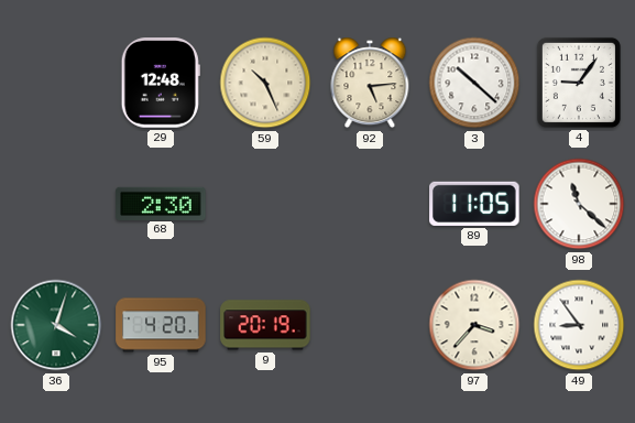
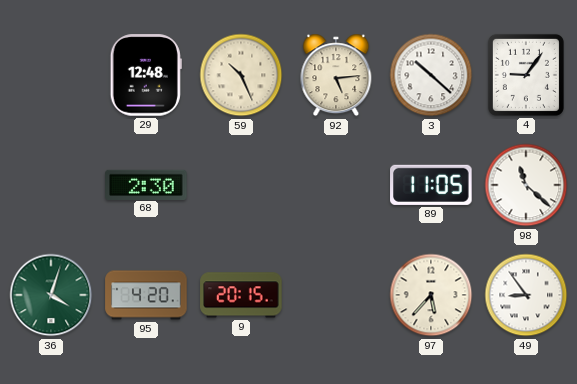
9: 20:19 -> 20:15 (241, 295)
97: 3:37 -> 5:37 (431, 295)
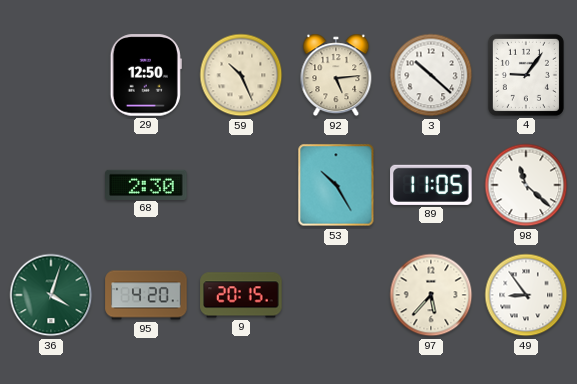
29: 12:48 -> 12:50 (146, 75)
53: none -> 10:25 (336, 185)
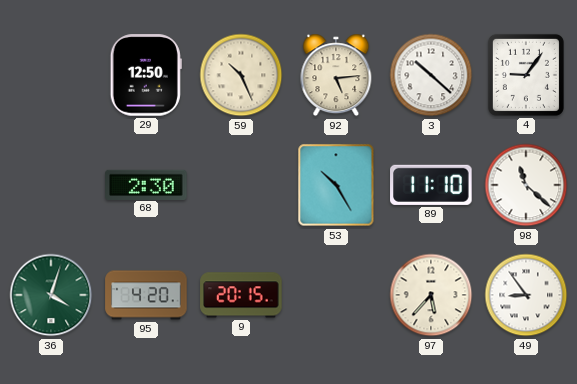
89: 11:05 -> 11:10 (431, 185)
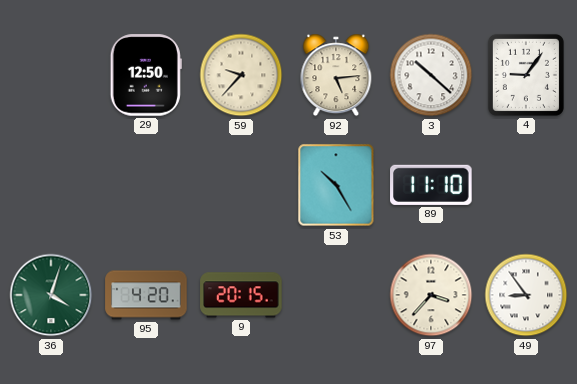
59: 10:26 -> 9:37 (241, 75)
68: 2:30 -> none (146, 184)
98: 11:22 -> none (526, 185)
97: 5:37 -> 3:37 (431, 295)
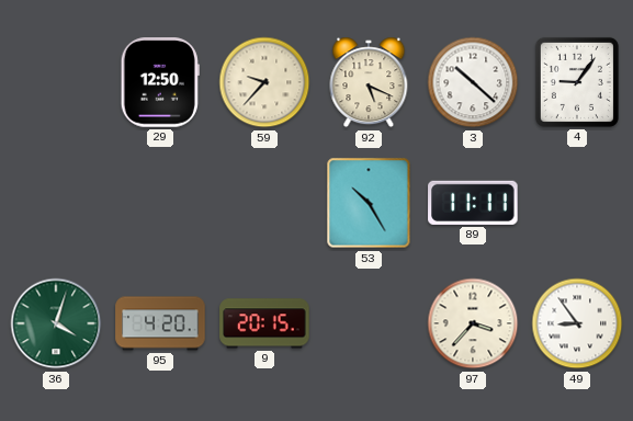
92: 5:14 -> 5:19 (369, 82)
89: 11:10 -> 11:11 (473, 203)
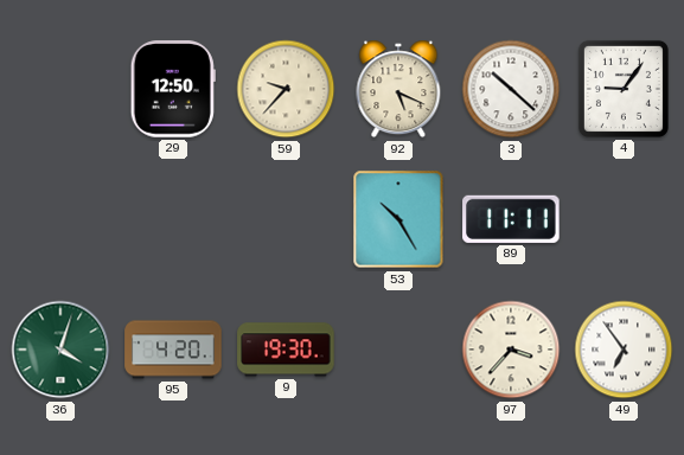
9: 20:15 -> 19:30 (286, 350)
49: 8:54 -> 6:54 (624, 350)
